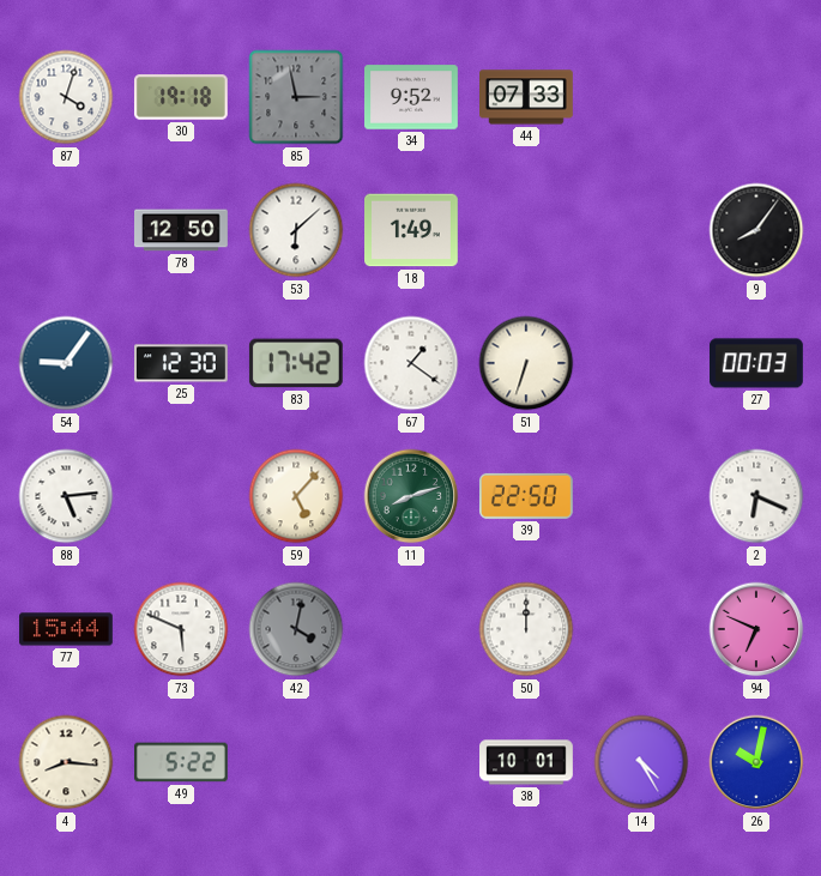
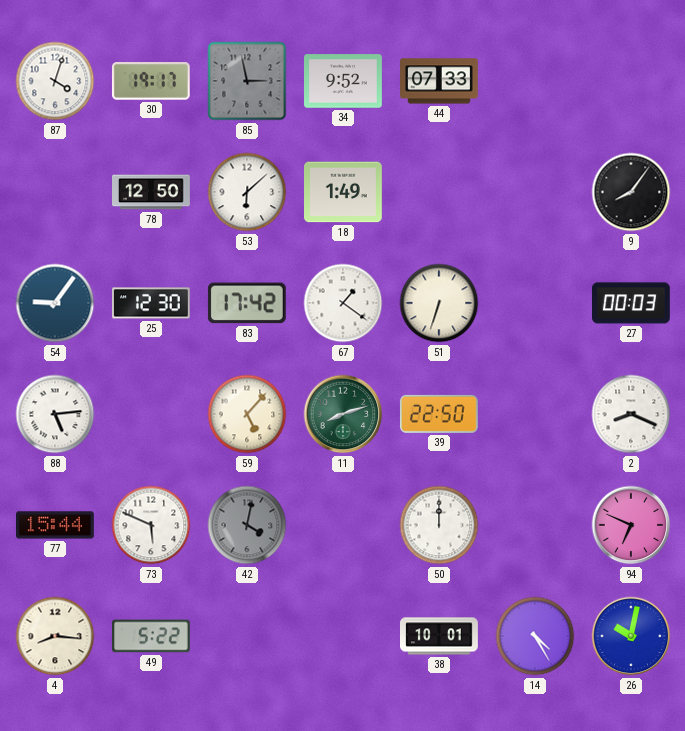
30: 19:18 -> 19:17 (151, 81)
2: 6:19 -> 8:19 (631, 414)
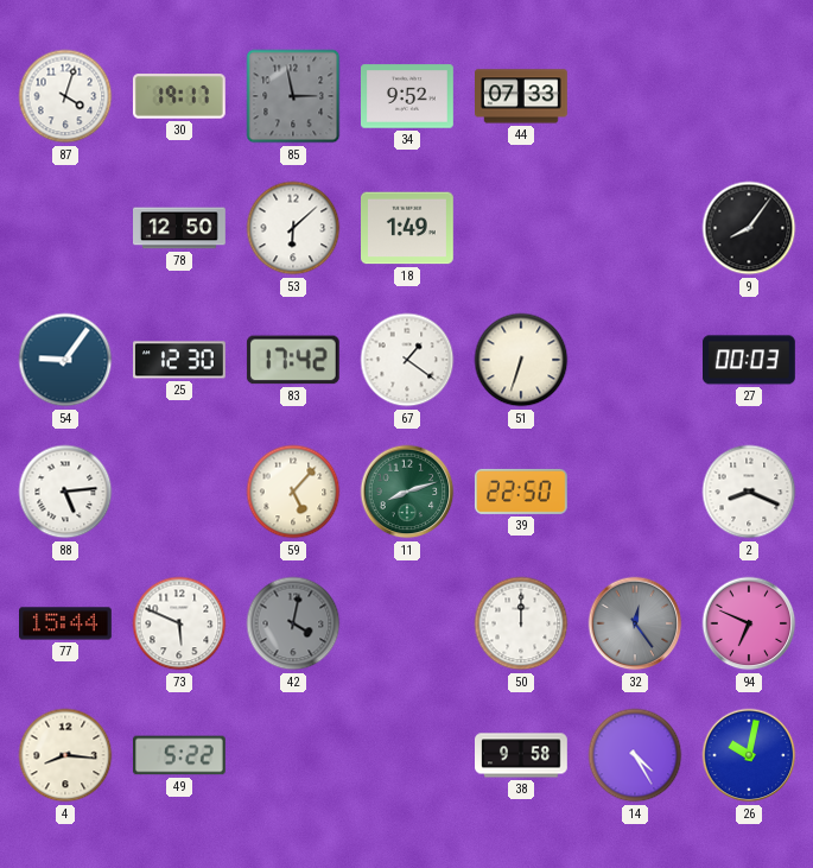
32: none -> 12:24 (635, 623)
38: 10:01 -> 9:58 (522, 755)
